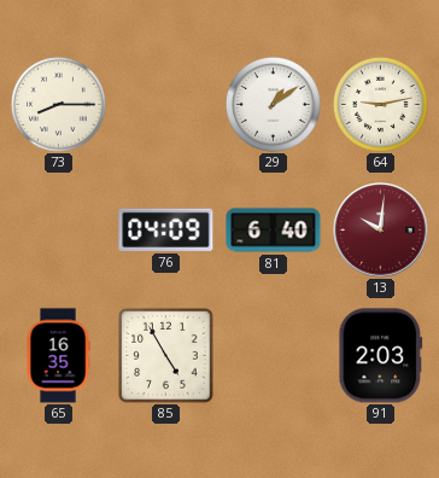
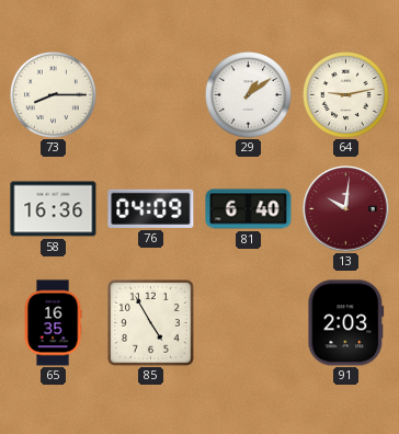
58: none -> 16:36 (54, 209)
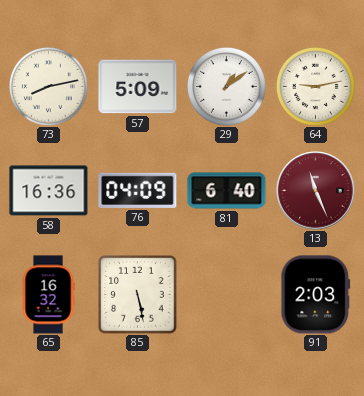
73: 8:15 -> 8:13 (48, 86)
57: none -> 5:09 (138, 87)
13: 10:01 -> 11:26 (316, 191)
65: 16:35 -> 16:32 (48, 295)
85: 4:55 -> 5:28 (138, 295)
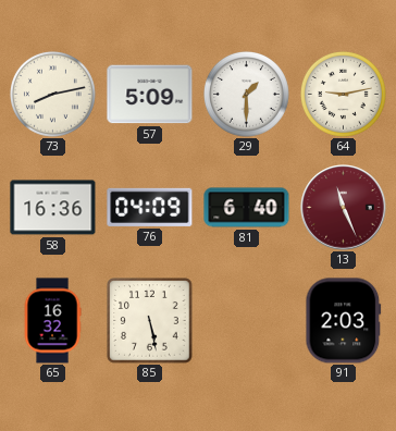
29: 1:09 -> 1:30 (246, 94)
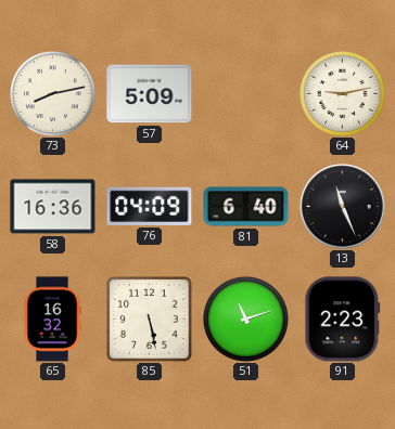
29: 1:30 -> none (246, 94)
13 dial: burgundy -> black (343, 207)
51: none -> 11:12 (245, 318)
91: 2:03 -> 2:23 (343, 320)
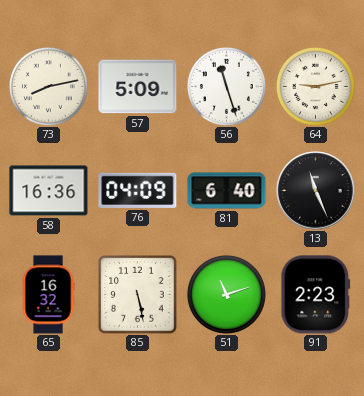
56: none -> 11:27 (226, 86)
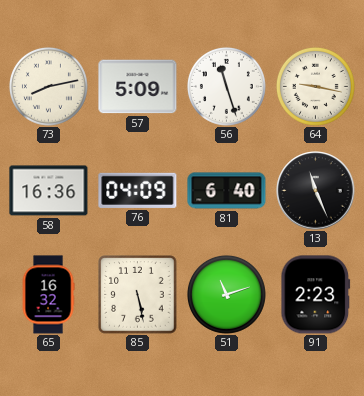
64: 9:13 -> 9:17 (315, 86)
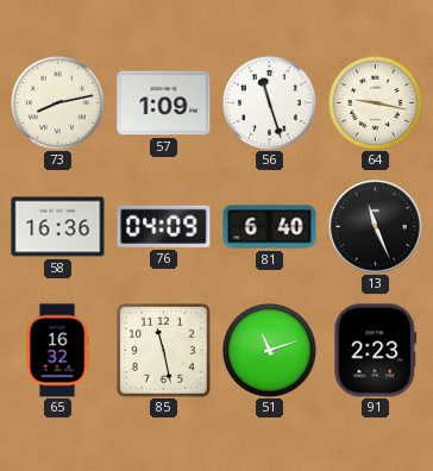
57: 5:09 -> 1:09 (164, 103)
85: 5:28 -> 11:28 (164, 351)
